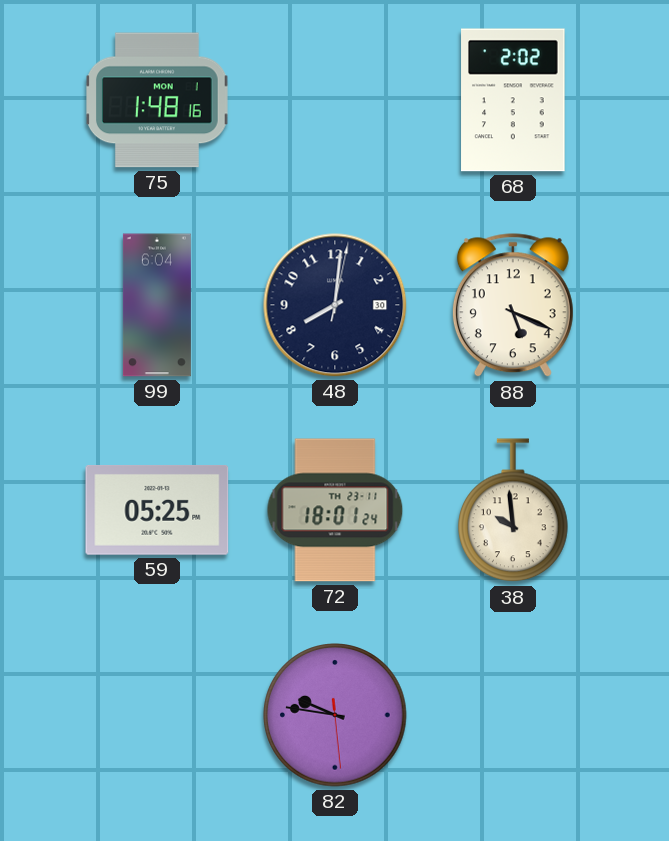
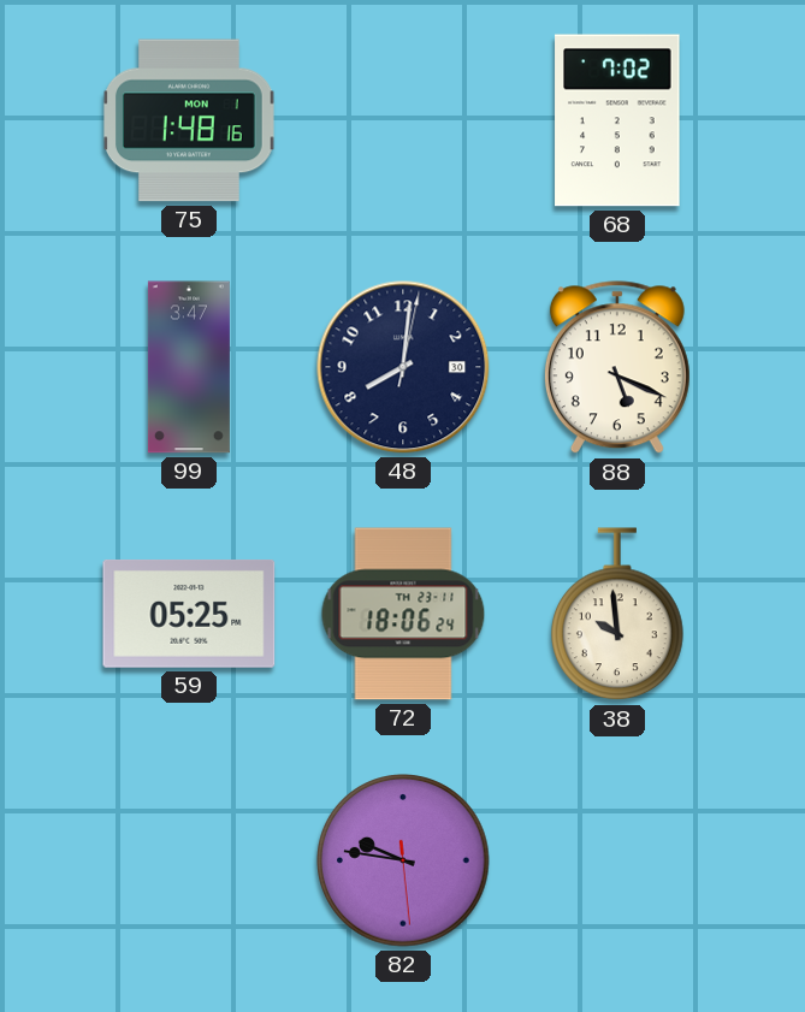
68: 2:02 -> 7:02 (617, 120)
99: 6:04 -> 3:47 (189, 367)
72: 18:01 -> 18:06 (403, 614)
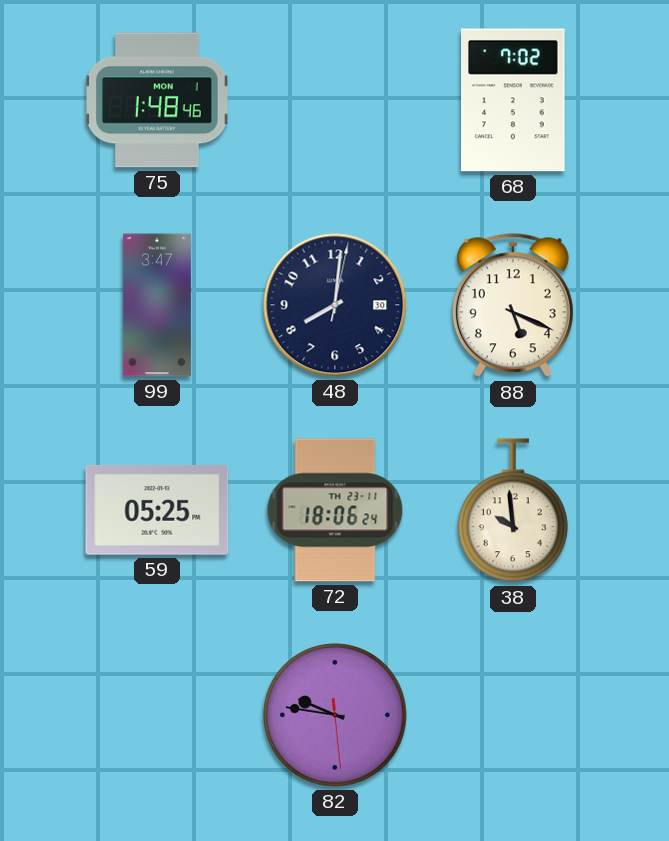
75: 1:48:16 -> 1:48:46 (158, 100)
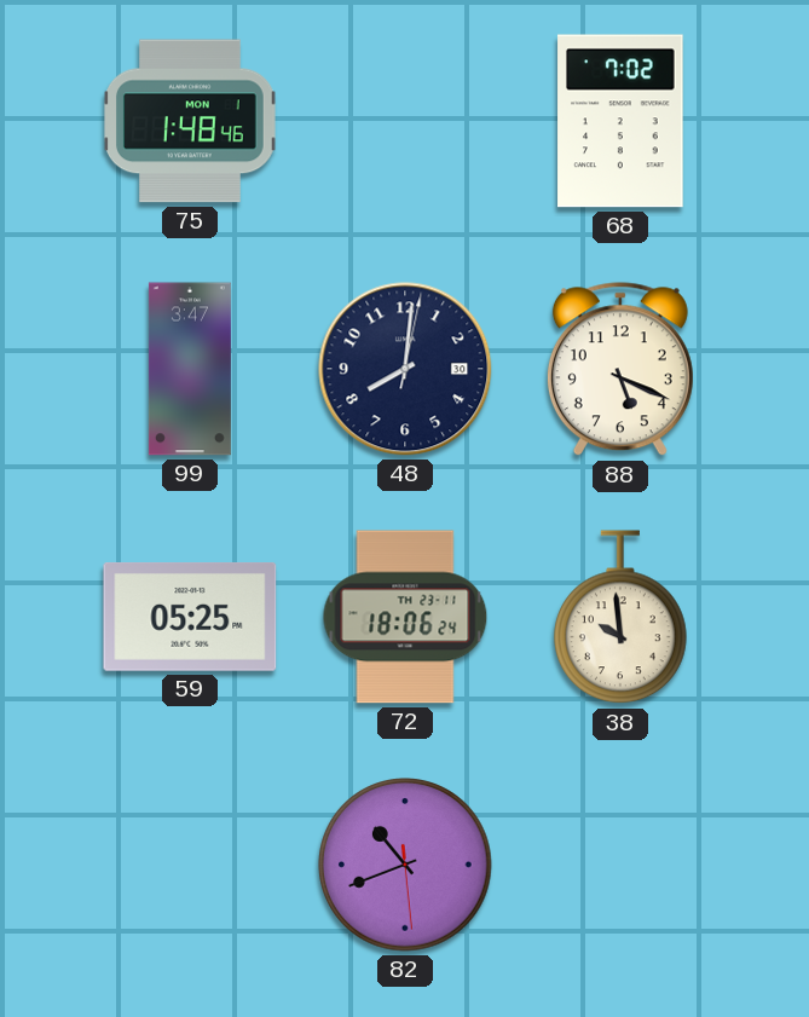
82: 9:46 -> 10:41 (405, 865)
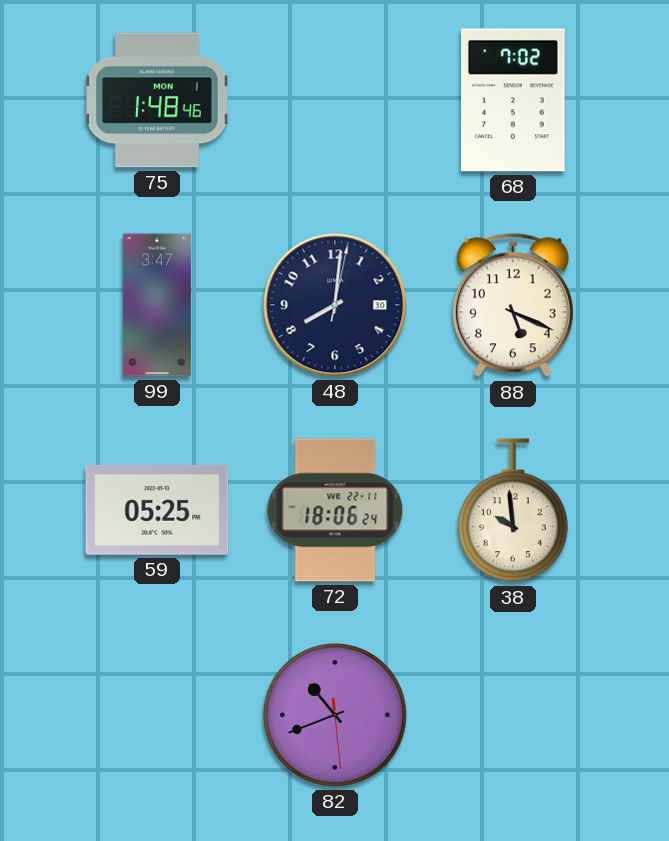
72 date: TH 23-11 -> WE 22-11 (335, 510)
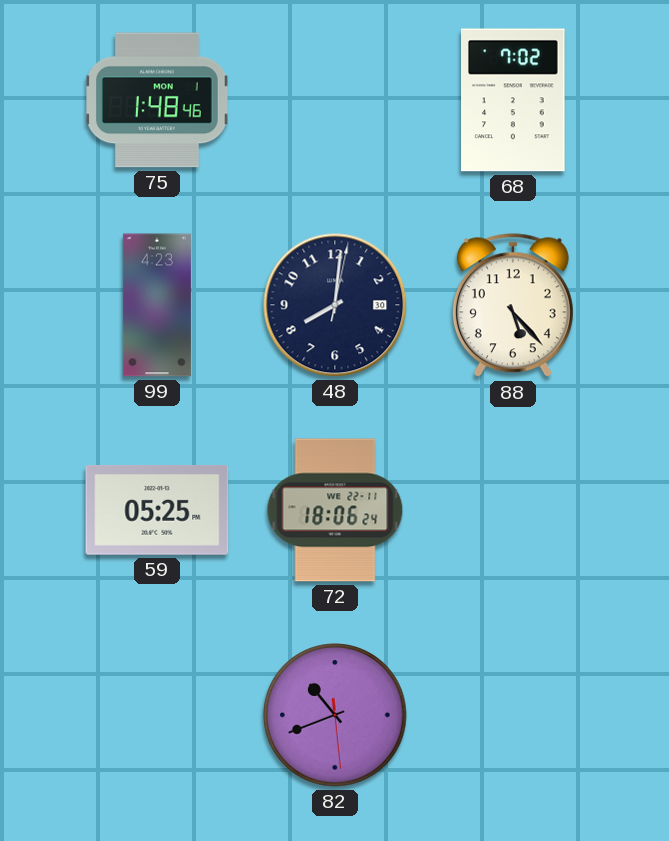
99: 3:47 -> 4:23 (157, 305)
88: 5:19 -> 5:23 (513, 306)
38: 9:59 -> none (514, 511)
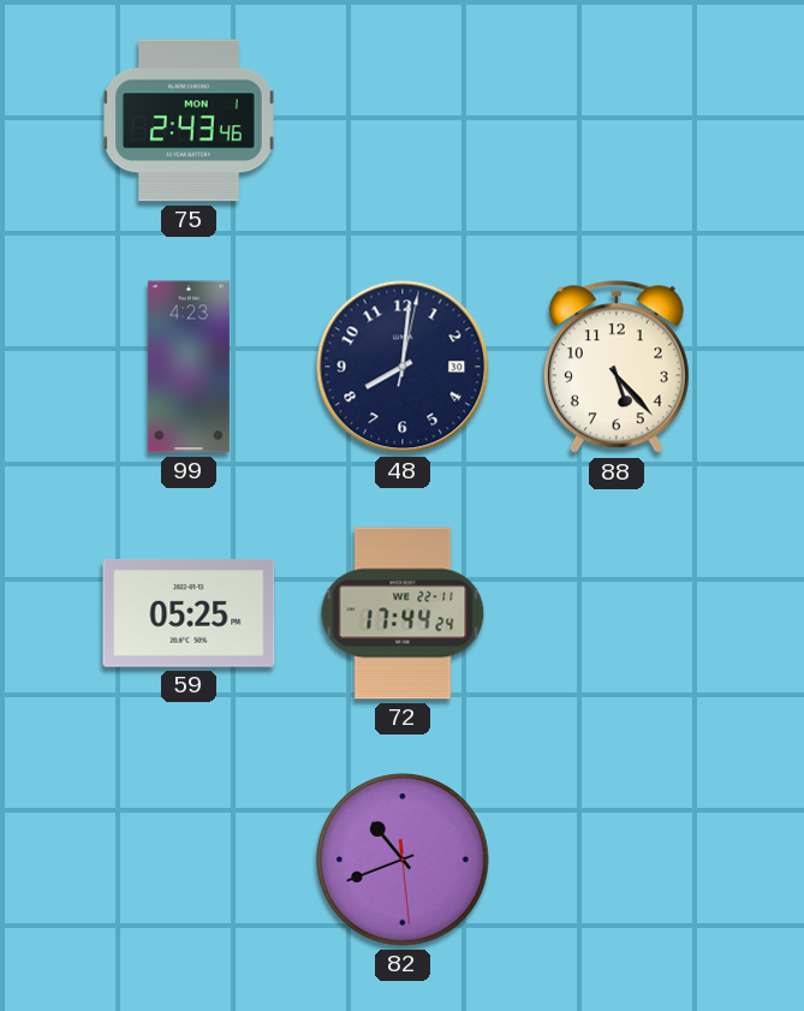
75: 1:48 -> 2:43 (190, 120)
68: 7:02 -> none (513, 100)
72: 18:06 -> 17:44 (403, 613)
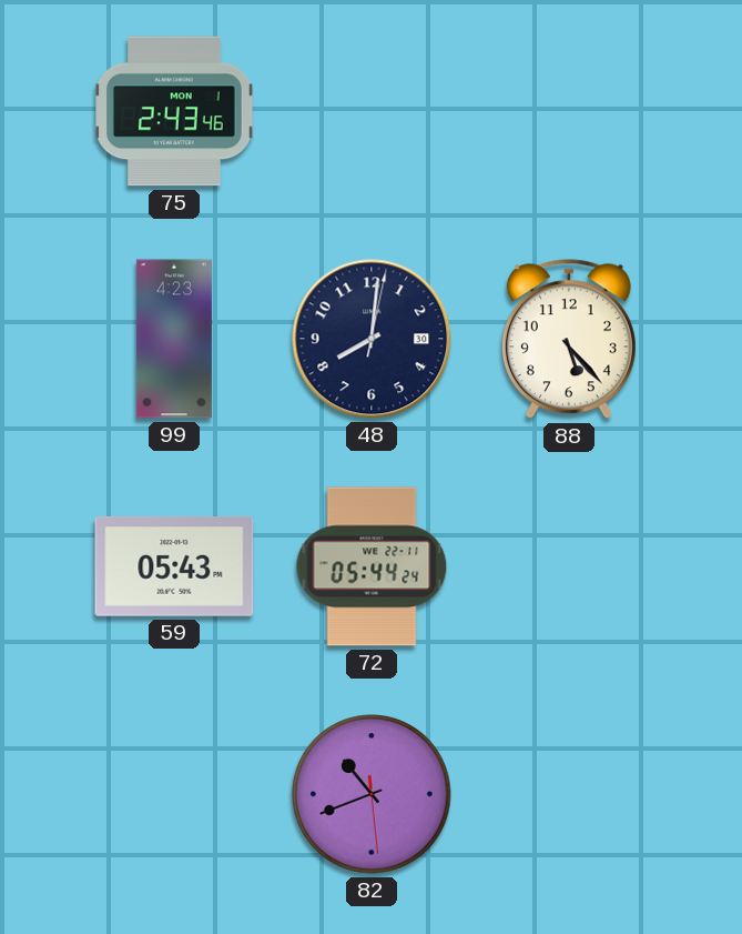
59: 05:25 -> 05:43 (174, 568)
72: 17:44 -> 05:44 (372, 566)
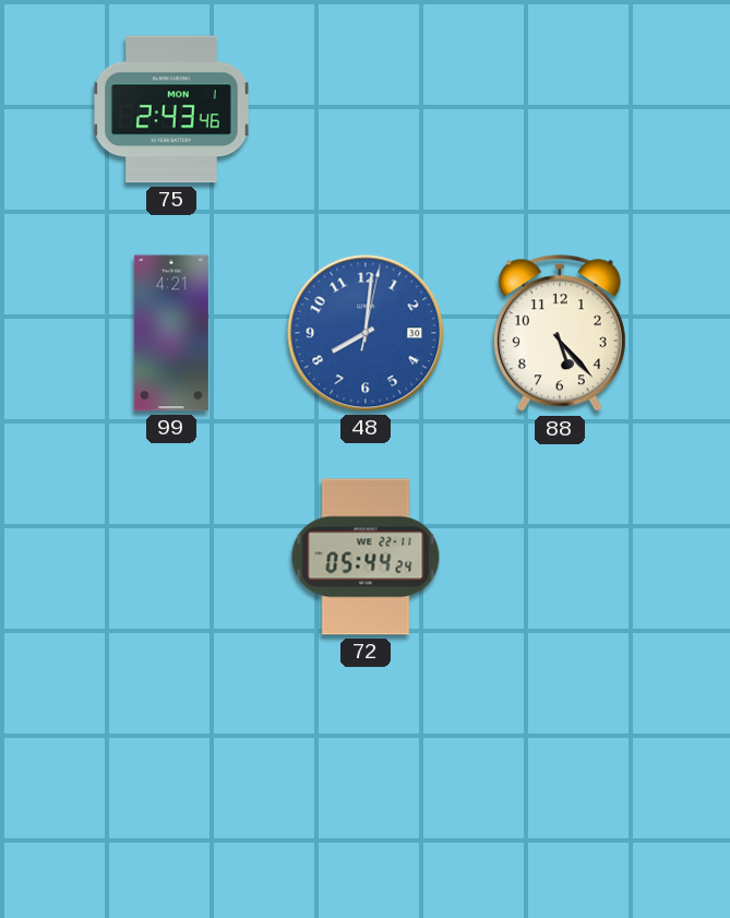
99: 4:23 -> 4:21 (171, 333)
48 dial: navy -> blue (366, 333)
59: 05:43 -> none (174, 568)
82: 10:41 -> none (372, 794)
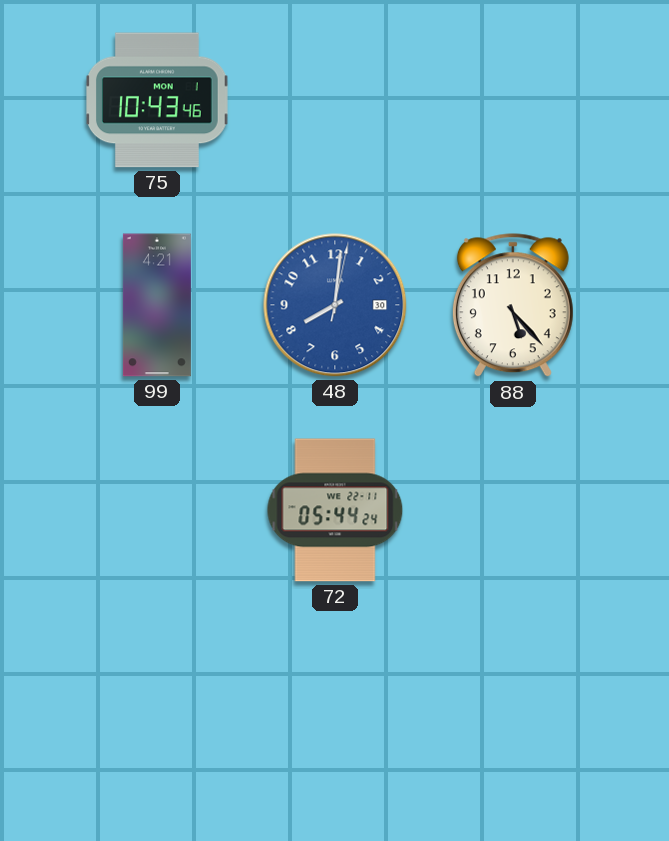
75: 2:43 -> 10:43 (158, 100)
